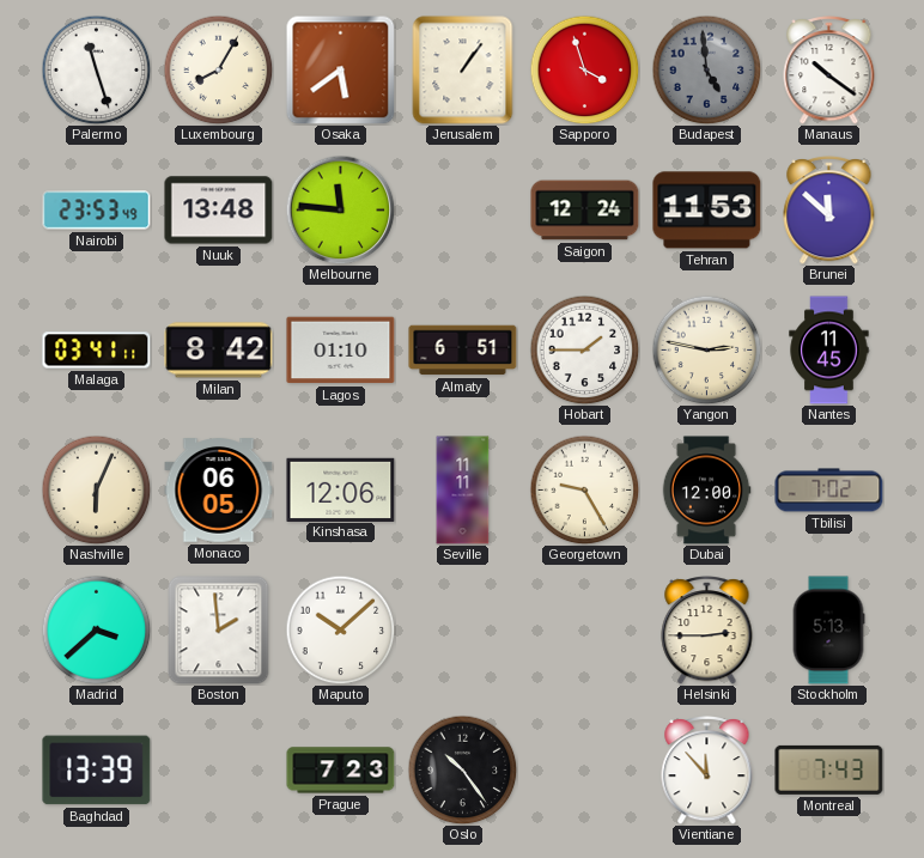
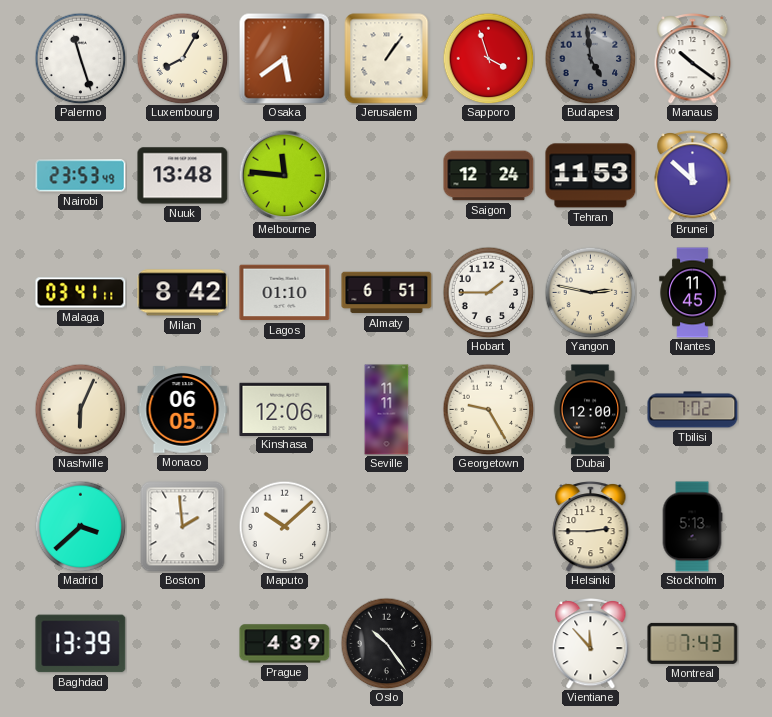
Prague: 7:23 -> 4:39 (285, 644)
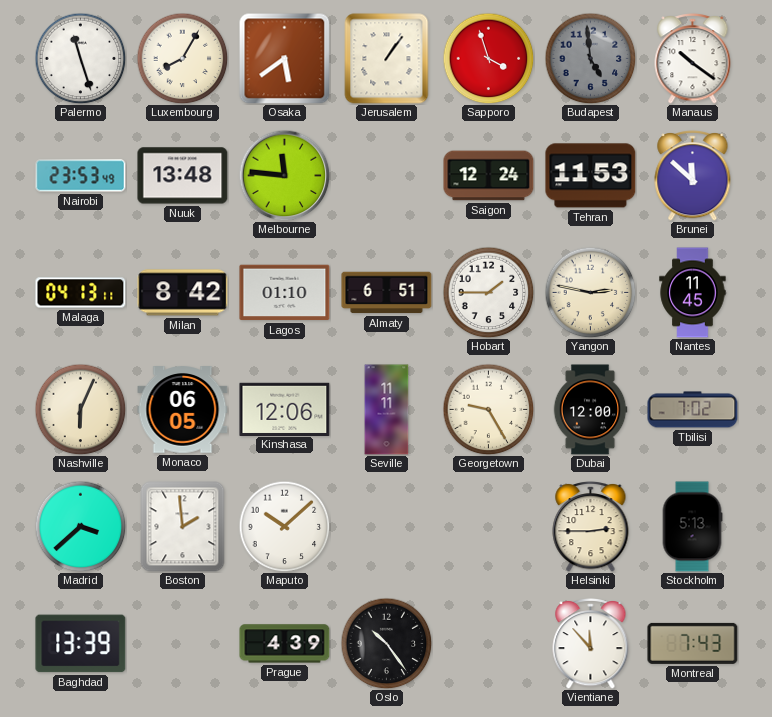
Malaga: 03:41 -> 04:13 (81, 293)
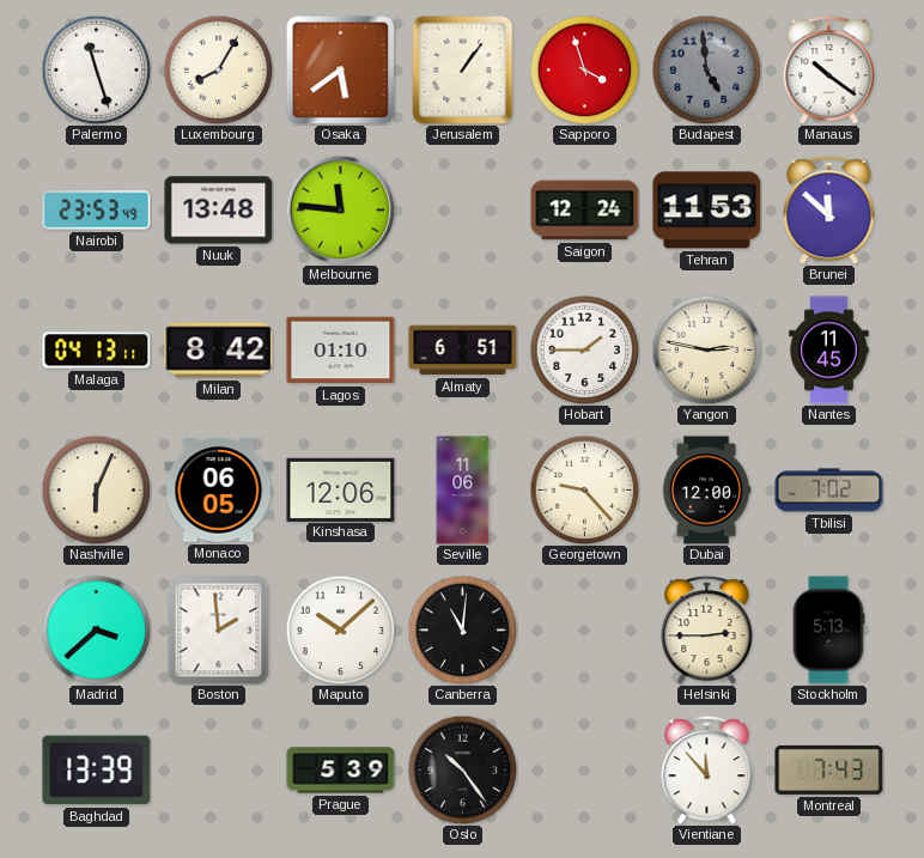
Seville: 11:11 -> 11:06 (463, 491)
Georgetown: 9:25 -> 9:23 (584, 489)
Canberra: none -> 11:01 (462, 629)
Prague: 4:39 -> 5:39 (341, 771)
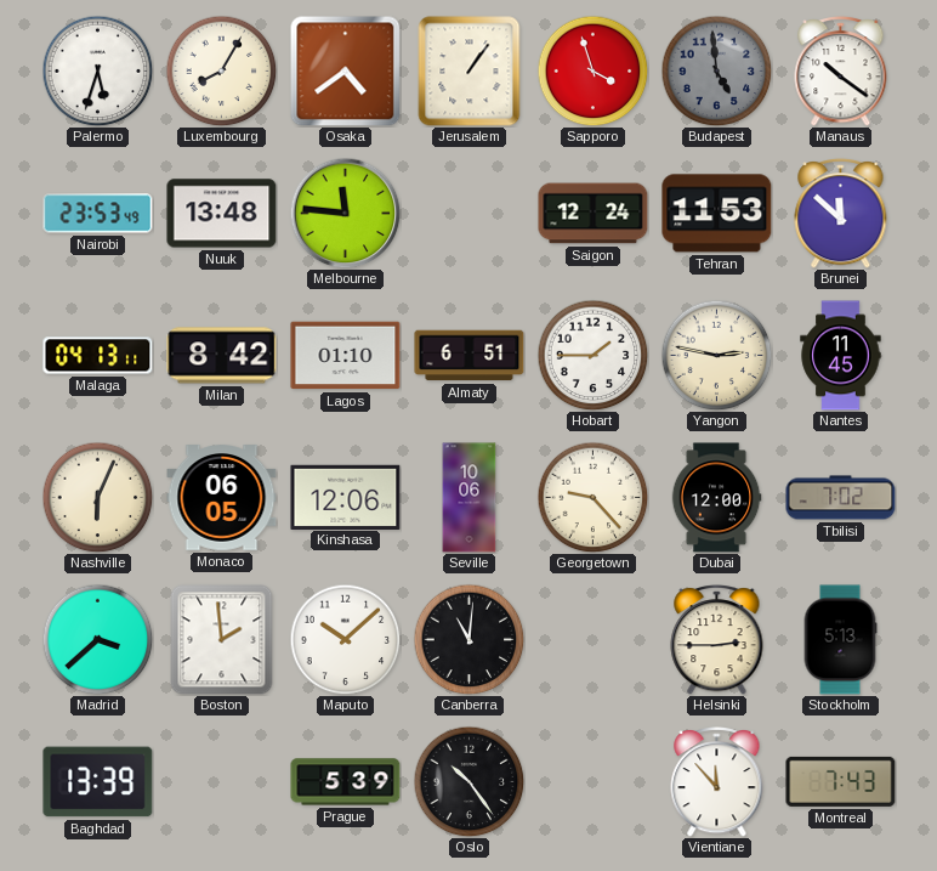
Palermo: 11:27 -> 5:33 (97, 70)
Osaka: 5:39 -> 4:39 (345, 70)
Seville: 11:06 -> 10:06 (470, 498)
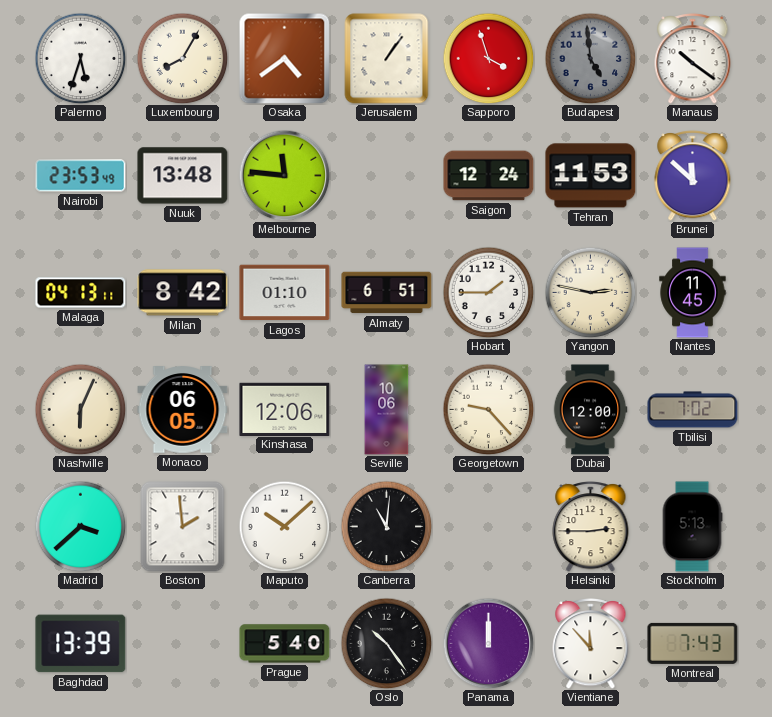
Prague: 5:39 -> 5:40 (285, 644)
Panama: none -> 12:00 (488, 643)
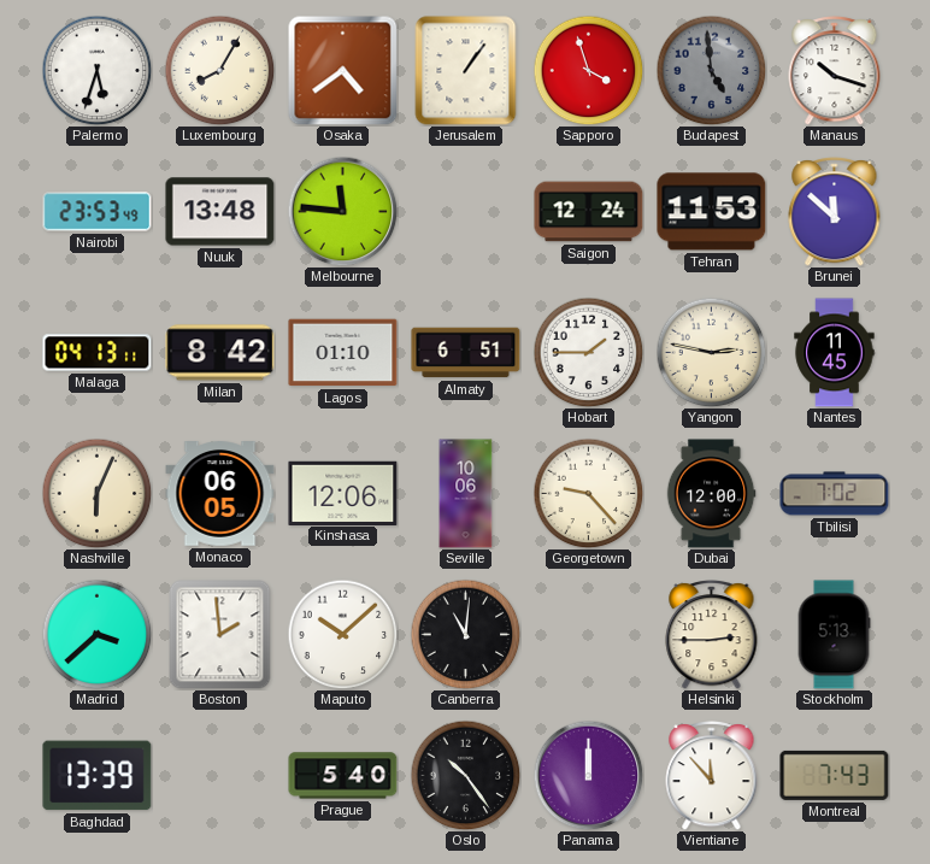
Manaus: 10:21 -> 10:18 (835, 71)
